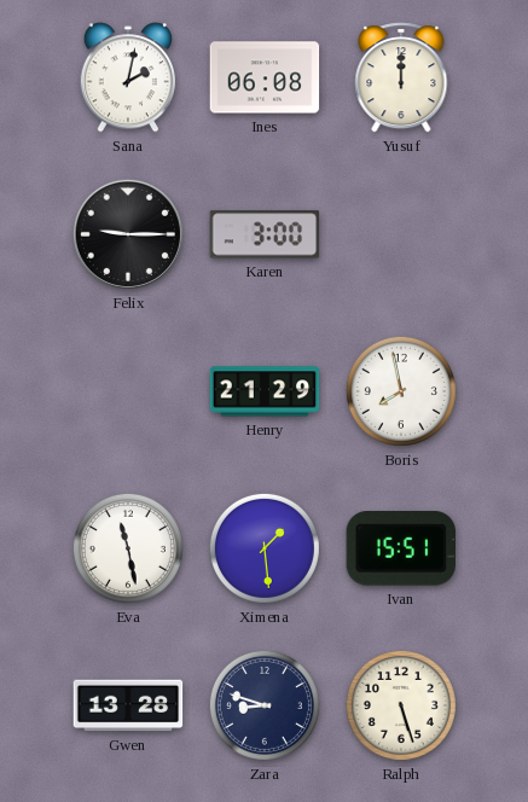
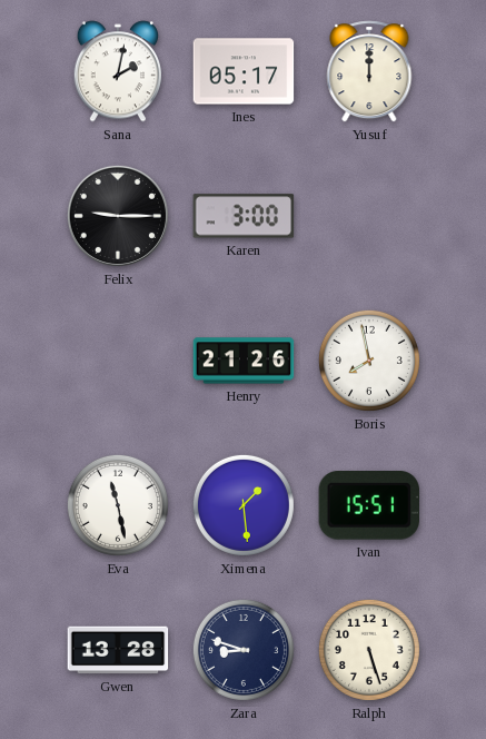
Ines: 06:08 -> 05:17 (244, 71)
Henry: 21:29 -> 21:26 (244, 361)
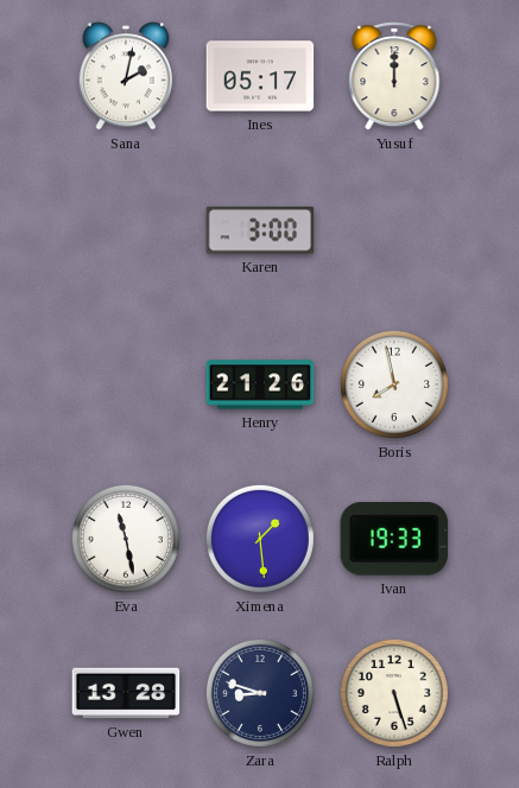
Felix: 9:15 -> none (118, 216)
Ivan: 15:51 -> 19:33 (394, 540)
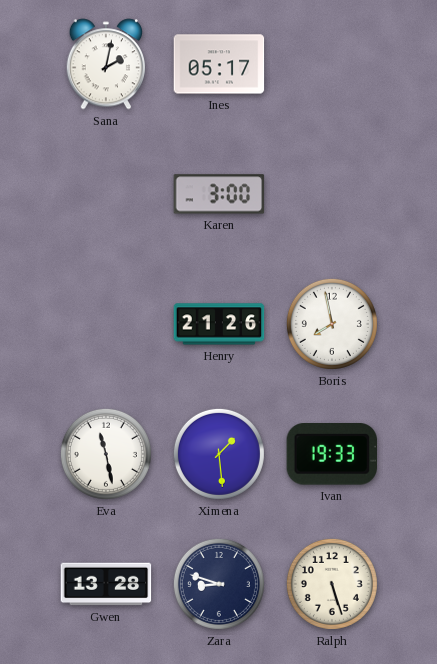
Yusuf: 12:00 -> none (394, 76)
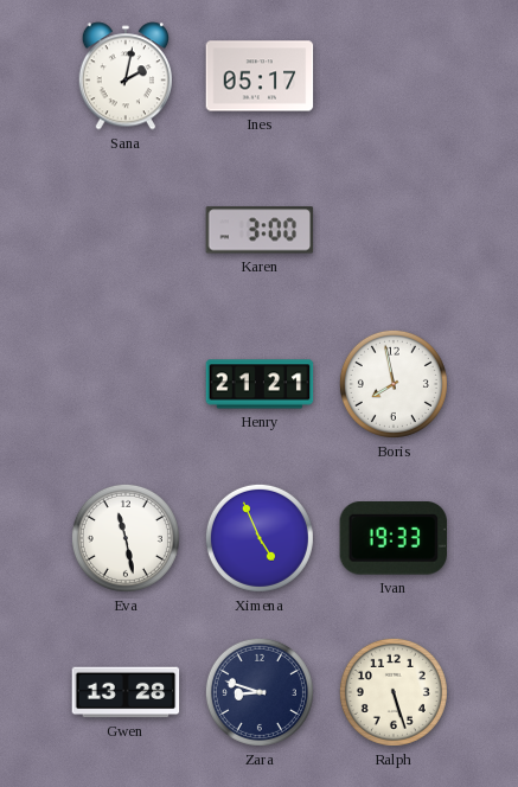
Henry: 21:26 -> 21:21 (260, 384)
Ximena: 1:29 -> 4:56 (260, 538)
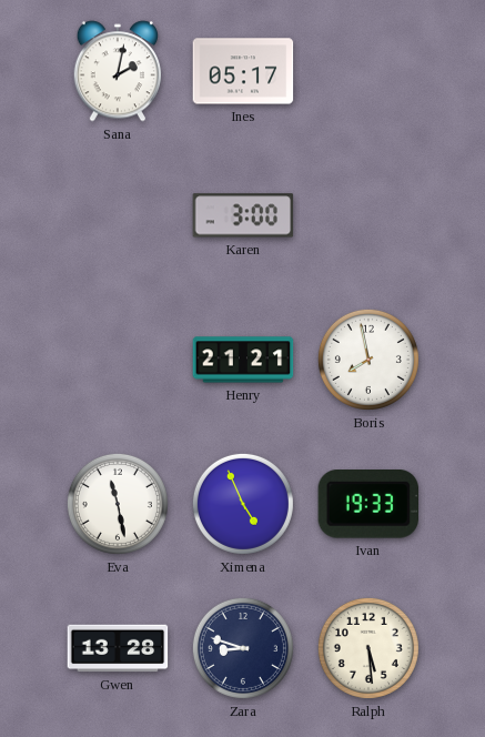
Ralph: 5:27 -> 5:29 (368, 648)
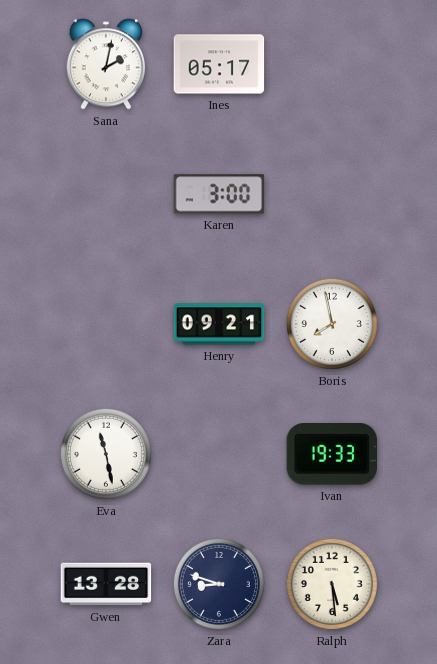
Henry: 21:21 -> 09:21 (219, 324)
Ximena: 4:56 -> none (243, 504)
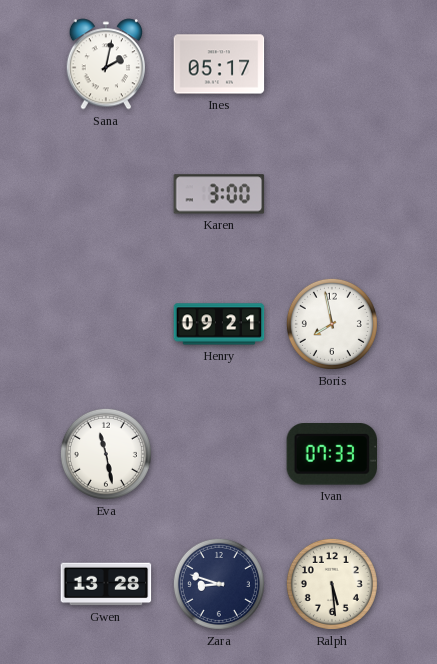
Ivan: 19:33 -> 07:33 (332, 455)
